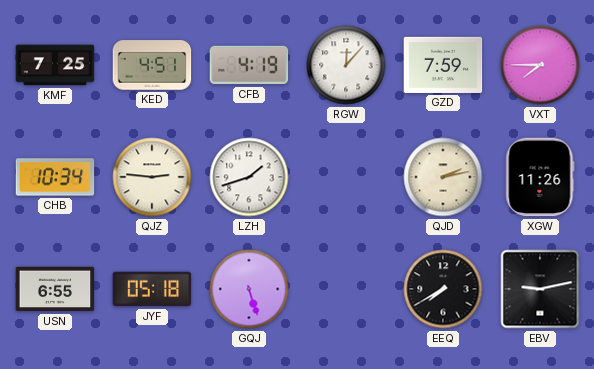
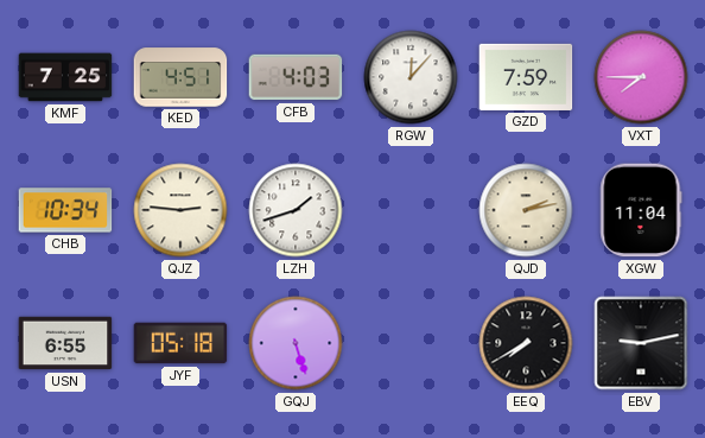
CFB: 4:19 -> 4:03 (296, 77)
XGW: 11:26 -> 11:04 (641, 210)
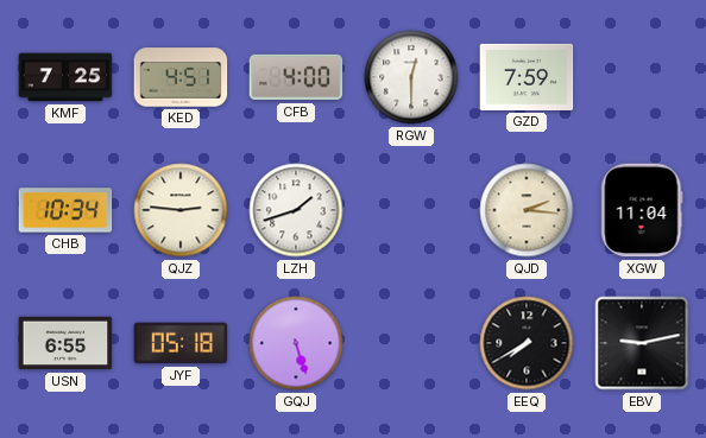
CFB: 4:03 -> 4:00 (296, 77)
RGW: 12:07 -> 12:30 (411, 77)
VXT: 7:45 -> none (641, 77)
QJD: 2:13 -> 2:16 (527, 210)
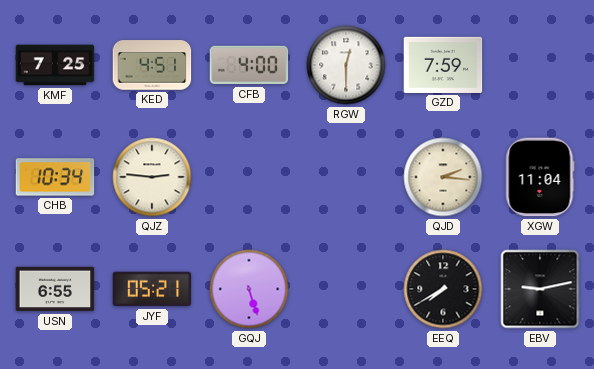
LZH: 1:42 -> none (296, 210)
JYF: 05:18 -> 05:21 (152, 289)
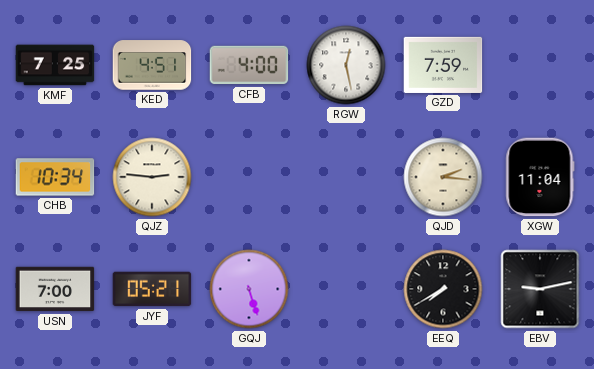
RGW: 12:30 -> 12:28 (346, 65)
USN: 6:55 -> 7:00 (55, 289)
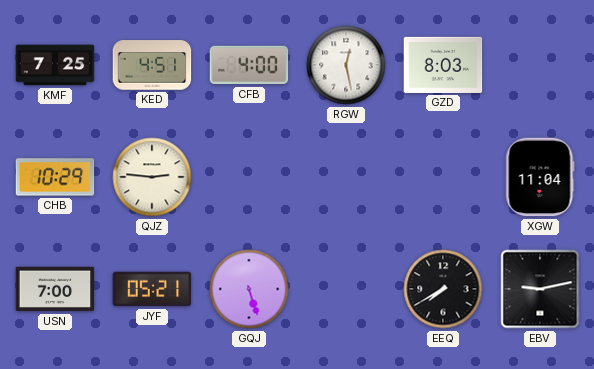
GZD: 7:59 -> 8:03 (443, 65)
CHB: 10:34 -> 10:29 (55, 177)
QJD: 2:16 -> none (443, 177)
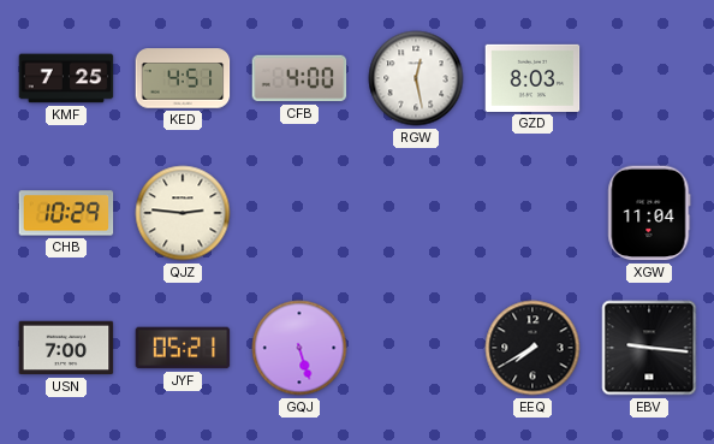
EBV: 9:13 -> 9:16 (649, 348)
